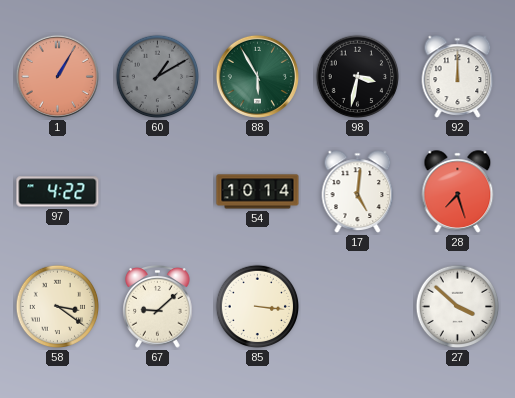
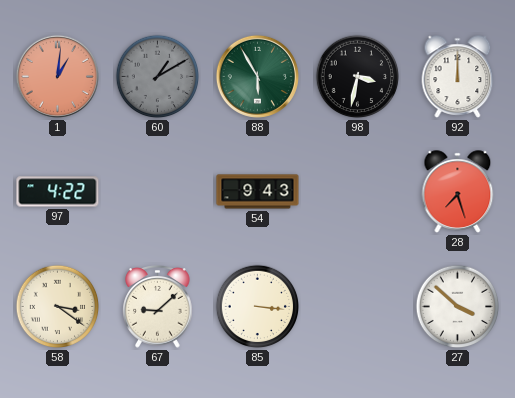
1: 1:05 -> 1:01 (57, 76)
54: 10:14 -> 9:43 (258, 192)
17: 5:01 -> none (358, 192)
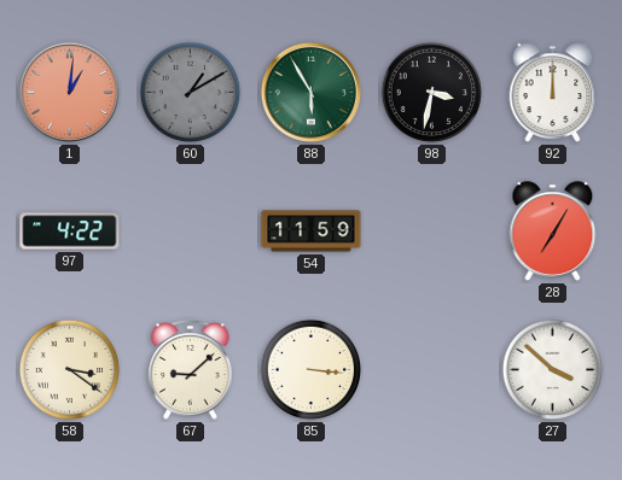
54: 9:43 -> 11:59 (312, 232)
28: 7:27 -> 7:05 (553, 232)
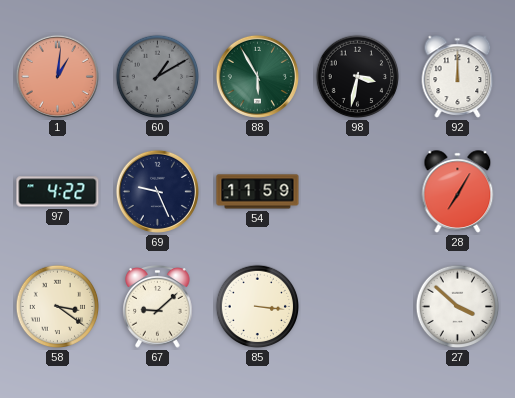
69: none -> 9:26 (157, 191)
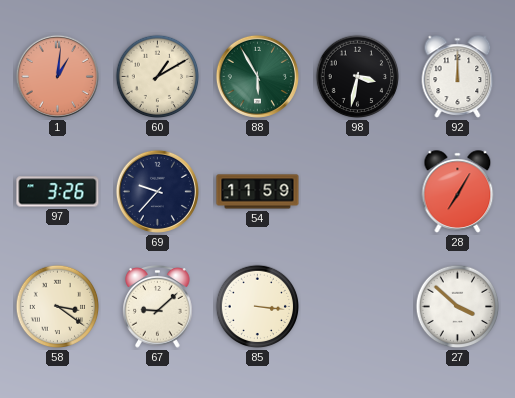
60 dial: grey -> cream (158, 77)
97: 4:22 -> 3:26 (58, 192)
69: 9:26 -> 9:37 (157, 191)
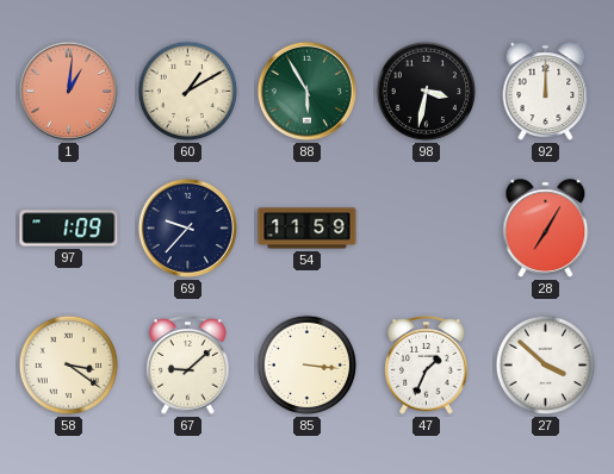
97: 3:26 -> 1:09 (69, 229)
47: none -> 1:34 (427, 366)
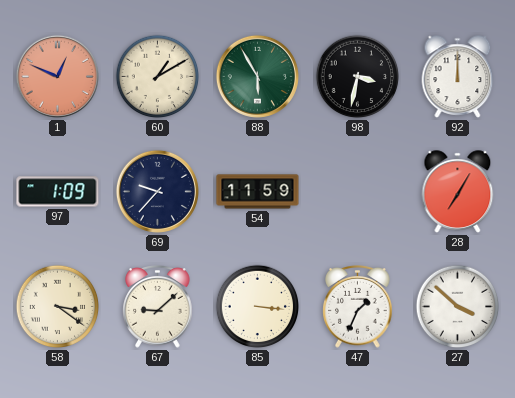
1: 1:01 -> 12:49 (57, 76)
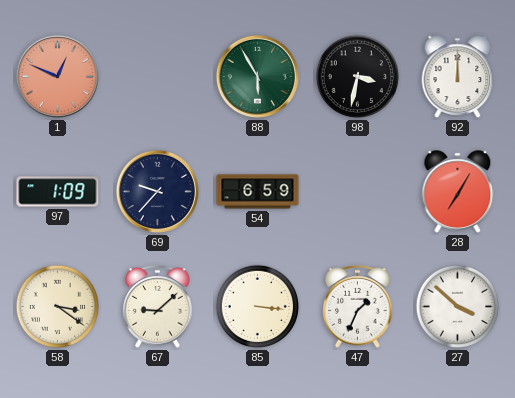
60: 1:10 -> none (158, 77)
54: 11:59 -> 6:59 (258, 192)
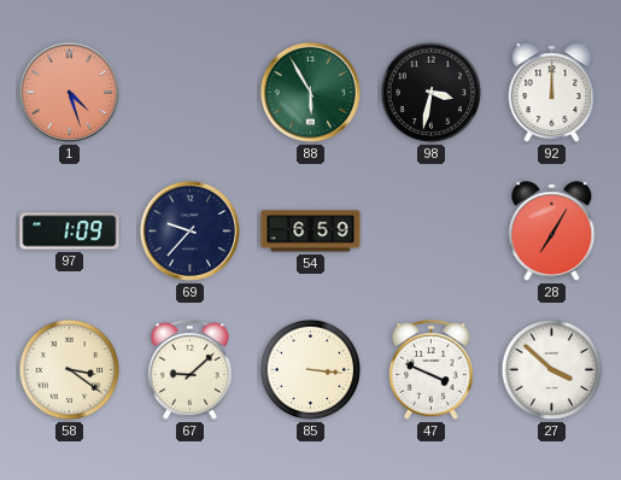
1: 12:49 -> 4:27 (69, 92)
47: 1:34 -> 3:49 (432, 370)
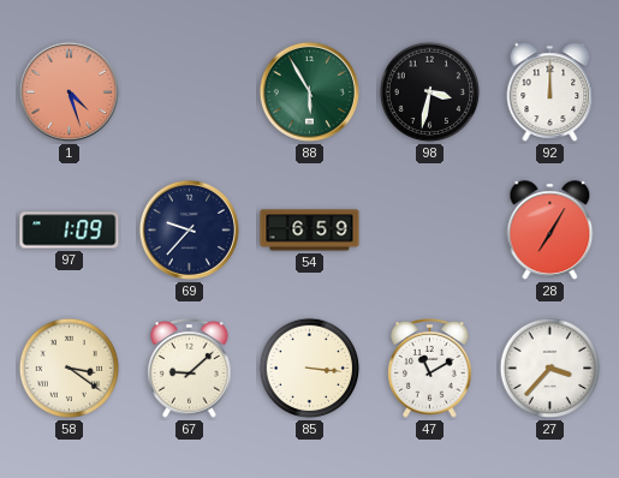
47: 3:49 -> 11:10 (430, 369)
27: 3:52 -> 3:37 (550, 369)
